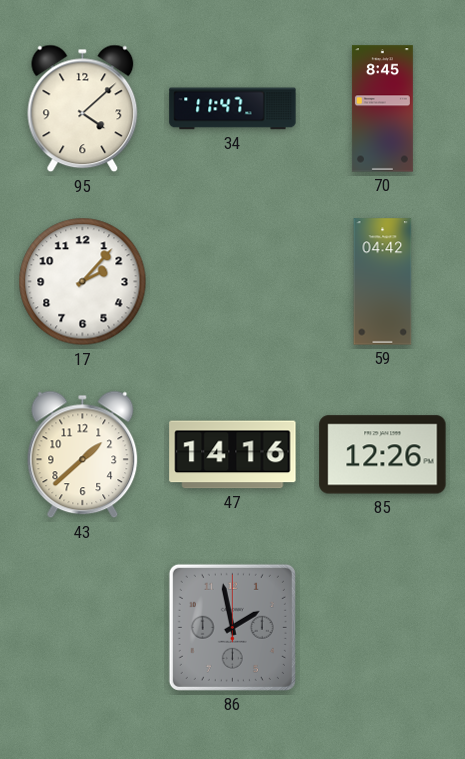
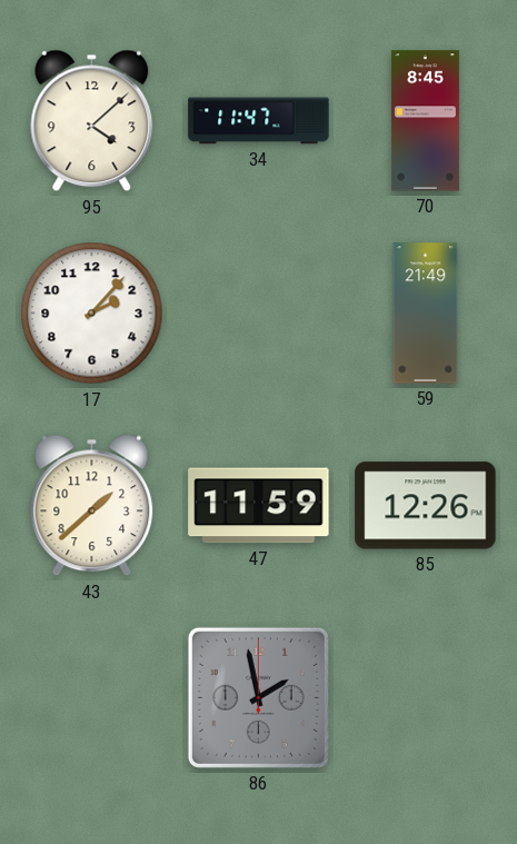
59: 04:42 -> 21:49 (426, 314)
47: 14:16 -> 11:59 (259, 506)
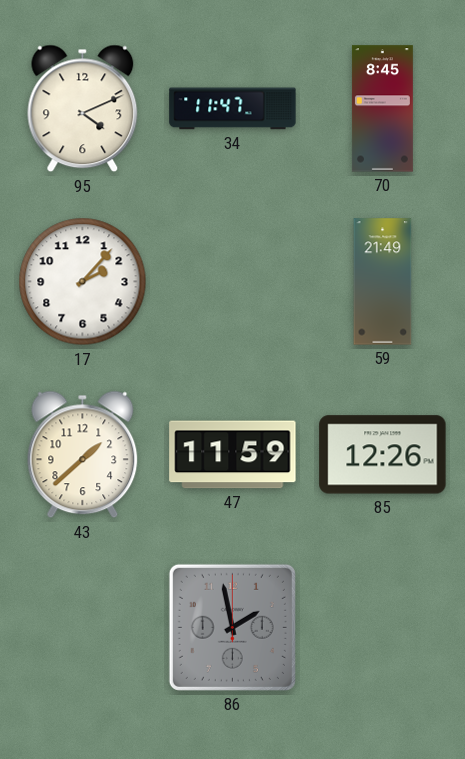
95: 4:08 -> 4:11 (83, 109)
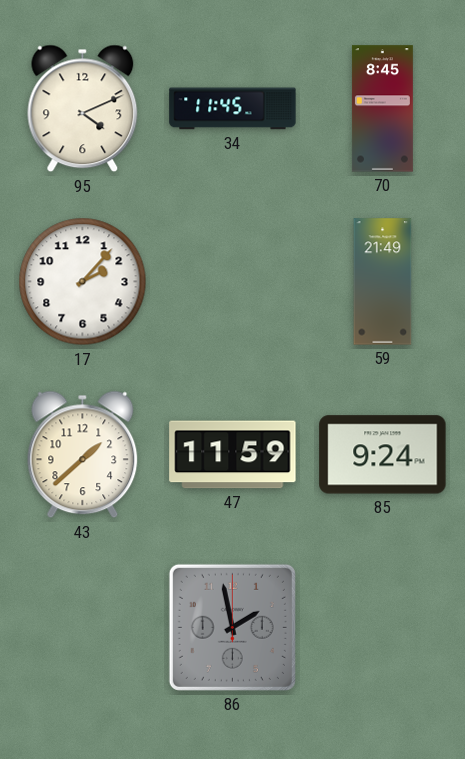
34: 11:47 -> 11:45 (233, 109)
85: 12:26 -> 9:24 (383, 455)
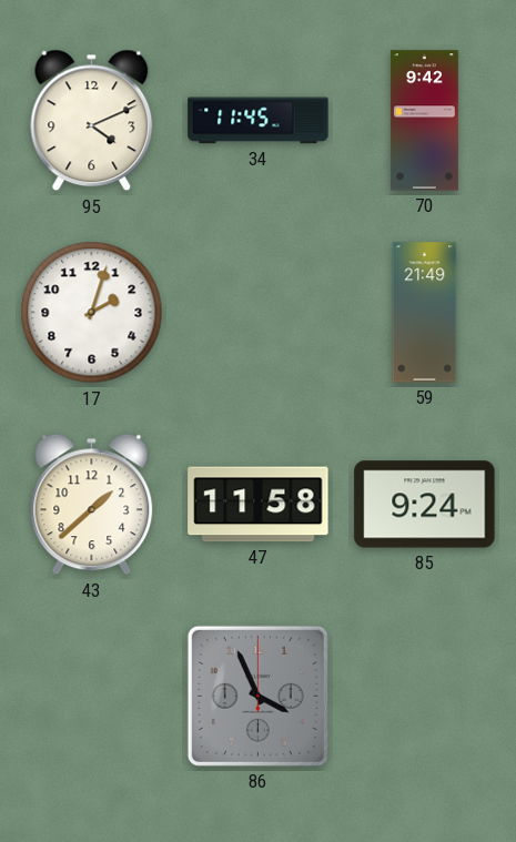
70: 8:45 -> 9:42 (424, 121)
17: 2:07 -> 2:03 (92, 313)
47: 11:59 -> 11:58 (259, 505)
86: 1:58 -> 3:56 (257, 696)
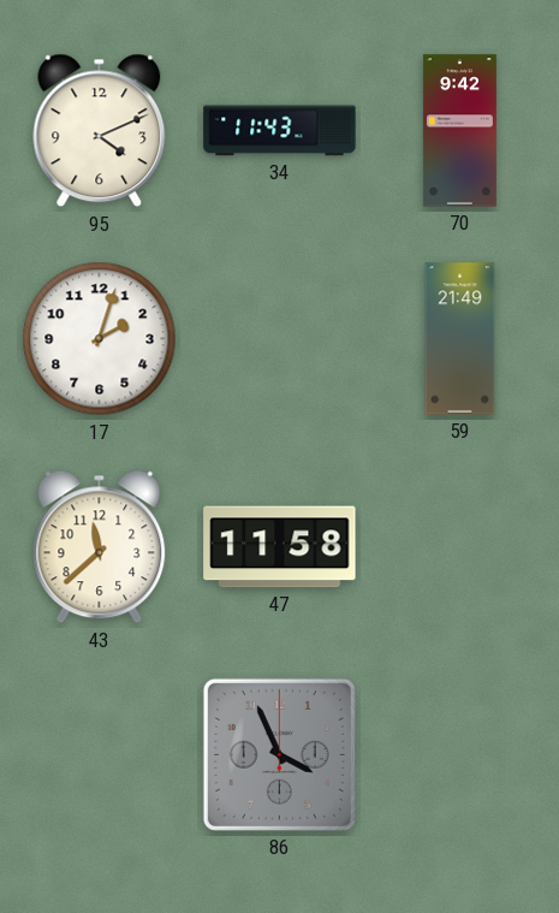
34: 11:45 -> 11:43 (280, 131)
43: 1:38 -> 11:38 (100, 547)
85: 9:24 -> none (425, 505)
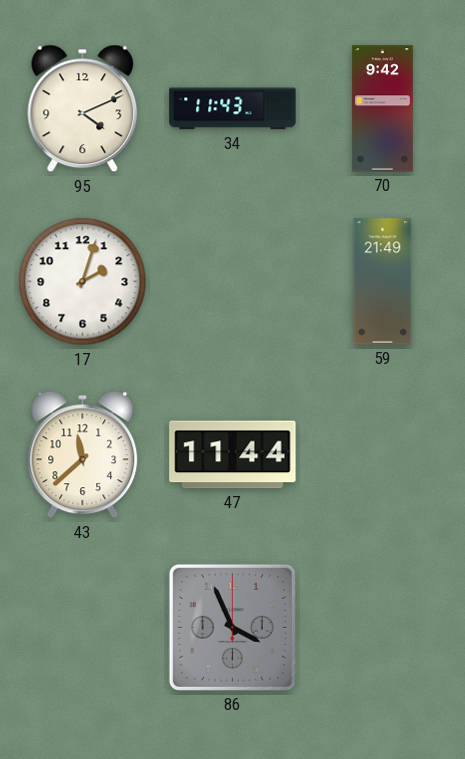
47: 11:58 -> 11:44 (233, 455)
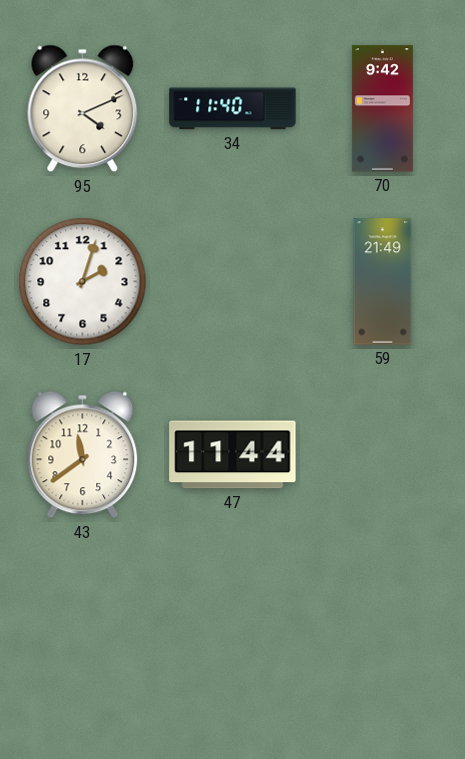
34: 11:43 -> 11:40 (233, 109)
43: 11:38 -> 11:39 (83, 455)
86: 3:56 -> none (232, 627)
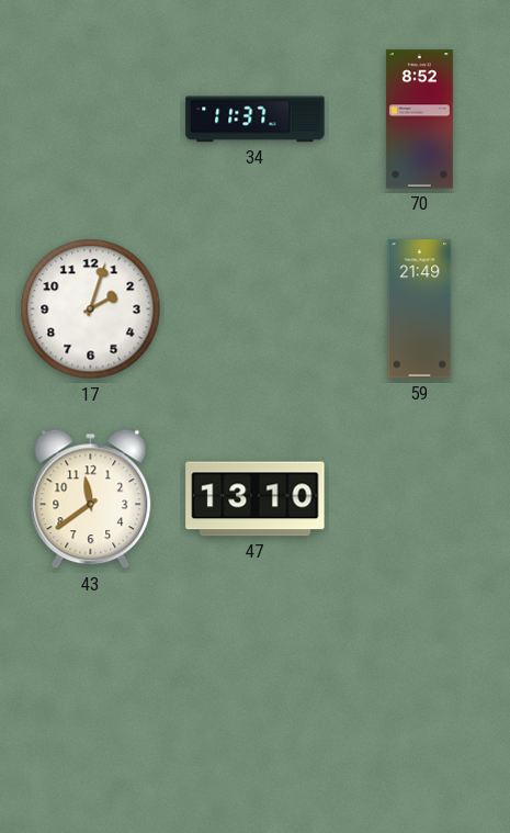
95: 4:11 -> none (83, 109)
34: 11:40 -> 11:37 (256, 120)
70: 9:42 -> 8:52 (419, 120)
47: 11:44 -> 13:10 (256, 499)
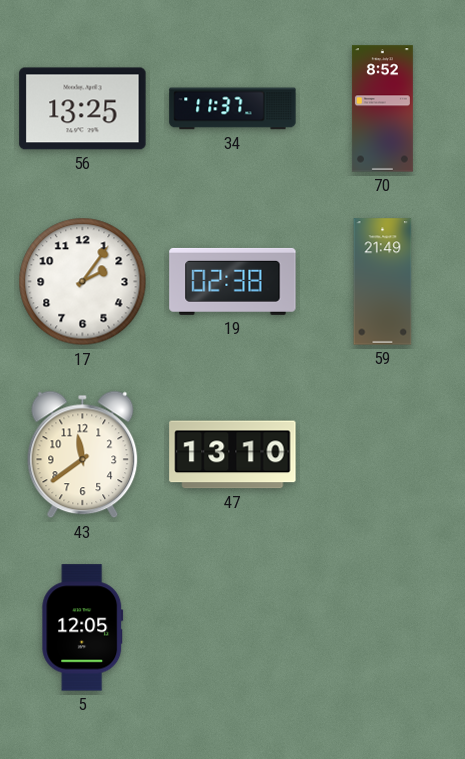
56: none -> 13:25 (83, 109)
17: 2:03 -> 2:06 (83, 282)
19: none -> 02:38 (233, 281)
5: none -> 12:05 (83, 628)
